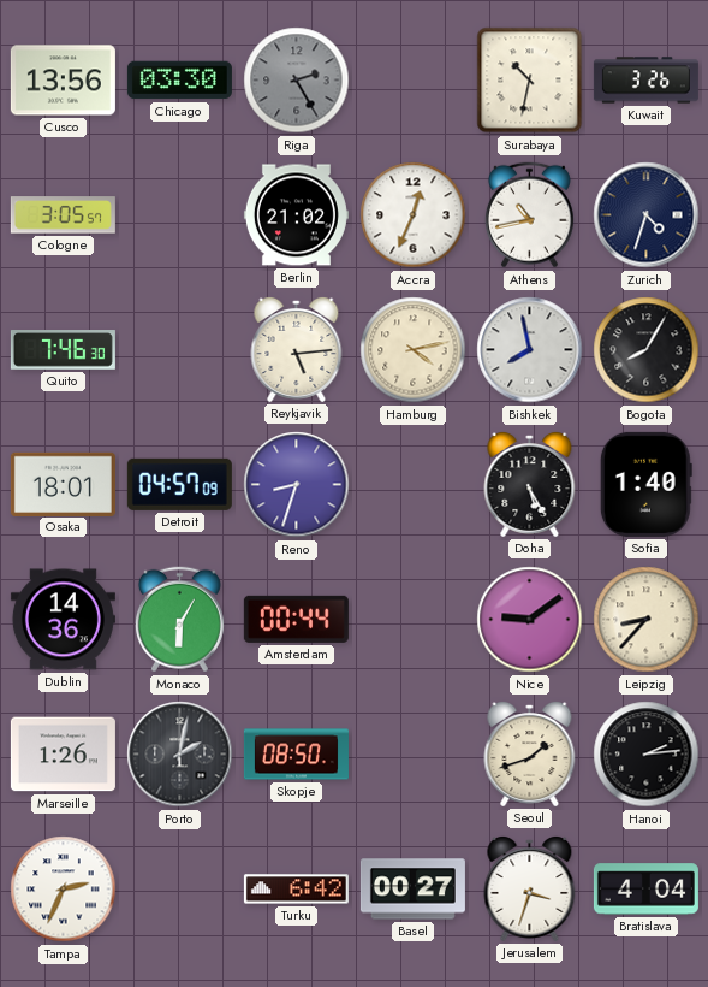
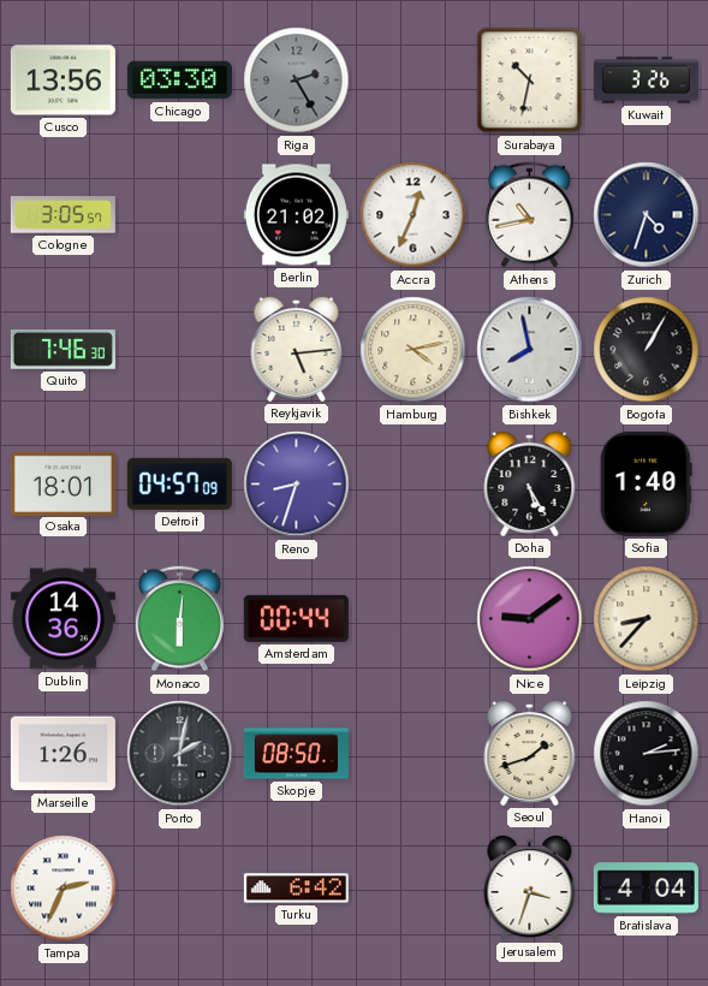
Bogota: 8:05 -> 1:05 (647, 350)
Monaco: 6:05 -> 6:01 (179, 619)
Basel: 00:27 -> none (412, 890)
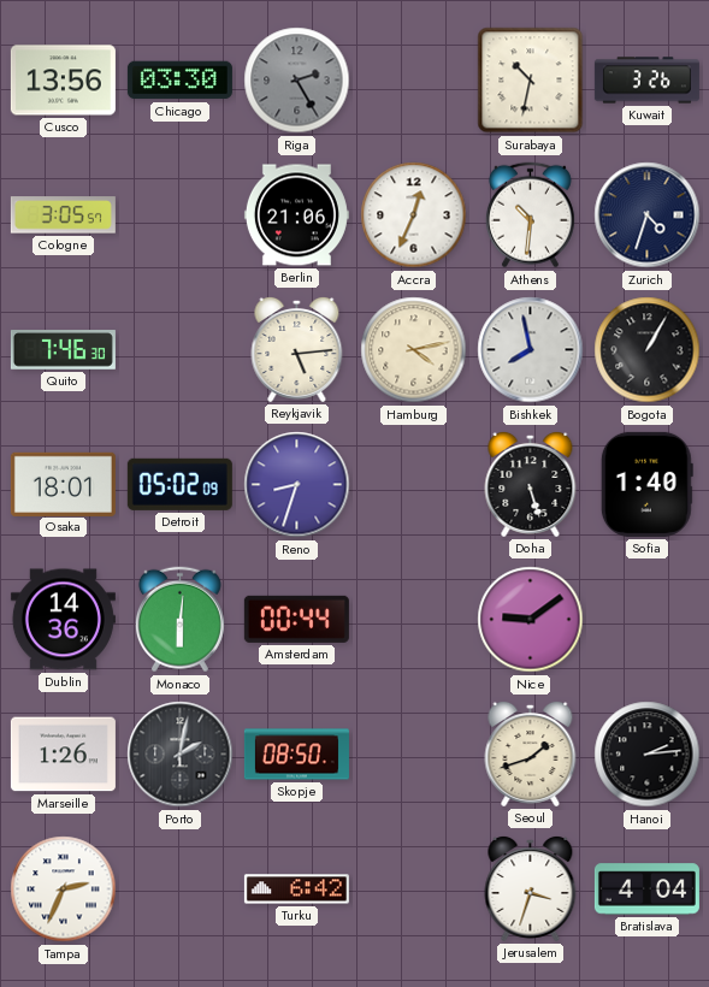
Berlin: 21:02 -> 21:06 (296, 215)
Athens: 10:43 -> 10:31 (530, 215)
Detroit: 04:57 -> 05:02 (179, 484)
Doha: 5:25 -> 5:27 (531, 484)
Leipzig: 8:37 -> none (647, 619)
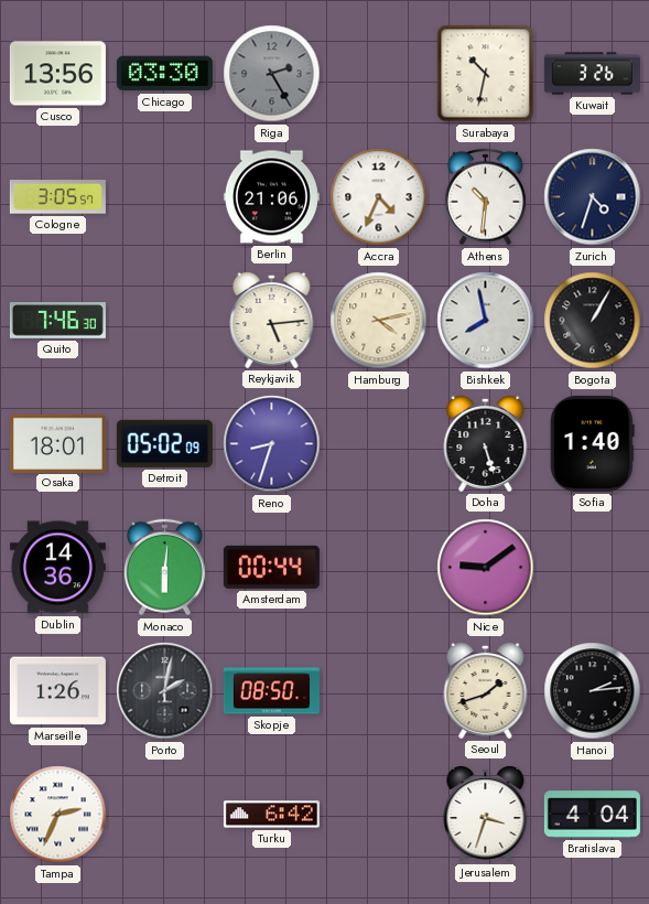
Accra: 12:34 -> 4:34 (379, 197)
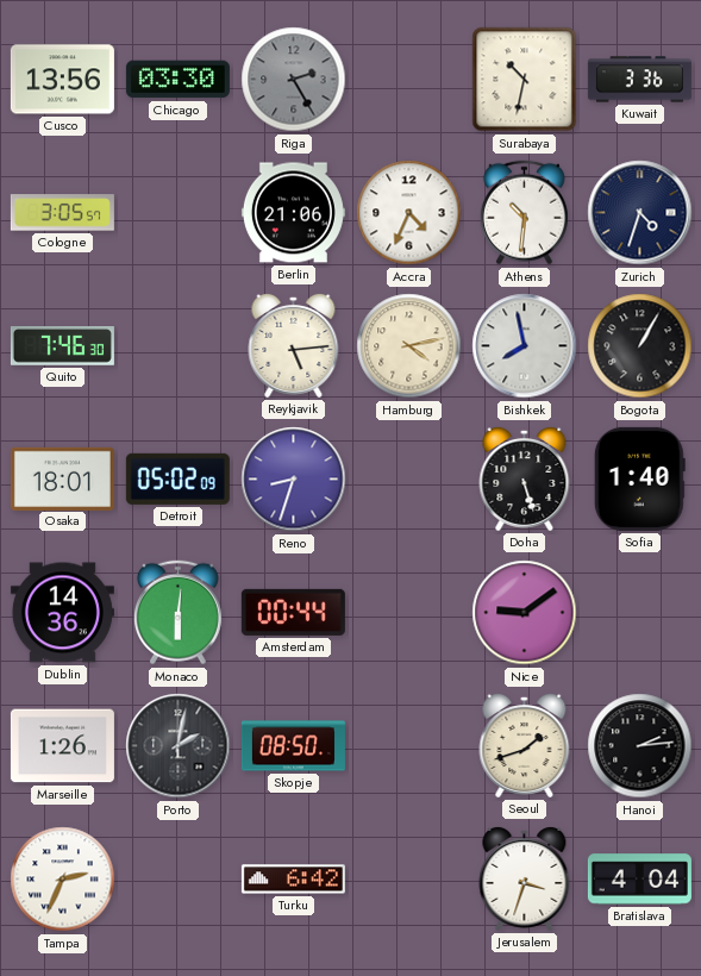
Kuwait: 3:26 -> 3:36 (639, 80)
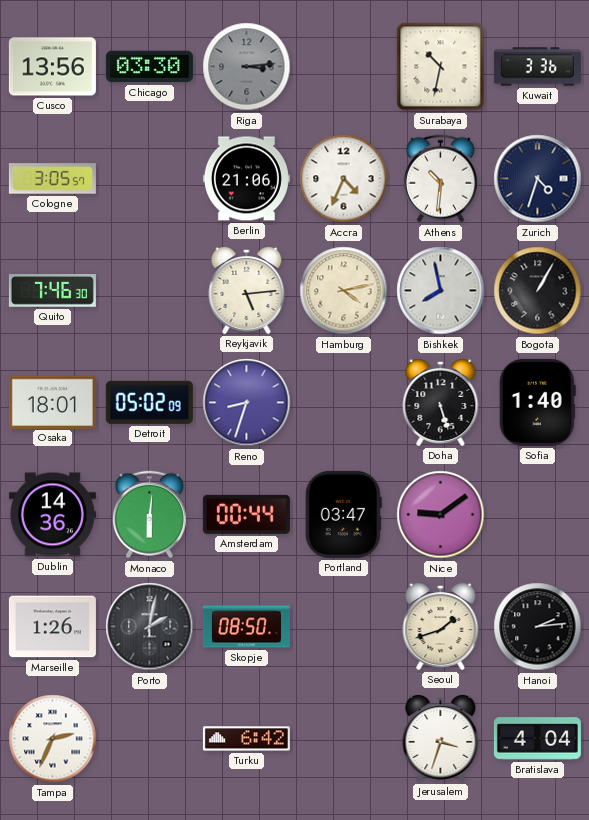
Riga: 2:25 -> 3:14 (247, 67)
Portland: none -> 03:47 (343, 514)
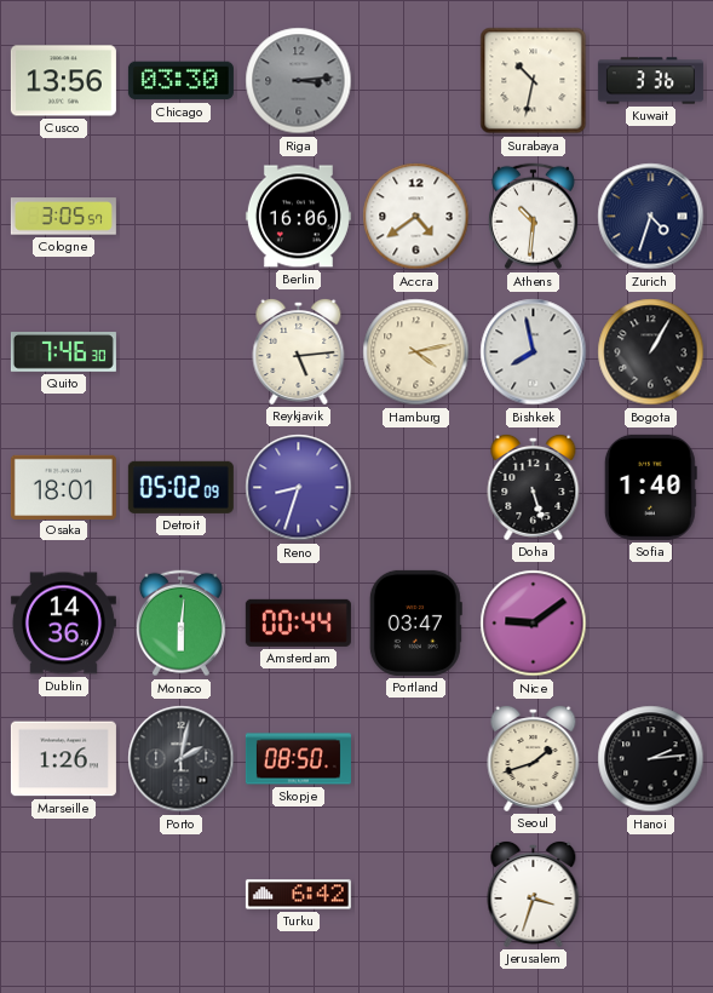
Berlin: 21:06 -> 16:06 (298, 217)
Accra: 4:34 -> 4:39 (416, 217)
Tampa: 2:34 -> none (53, 739)
Bratislava: 4:04 -> none (537, 739)
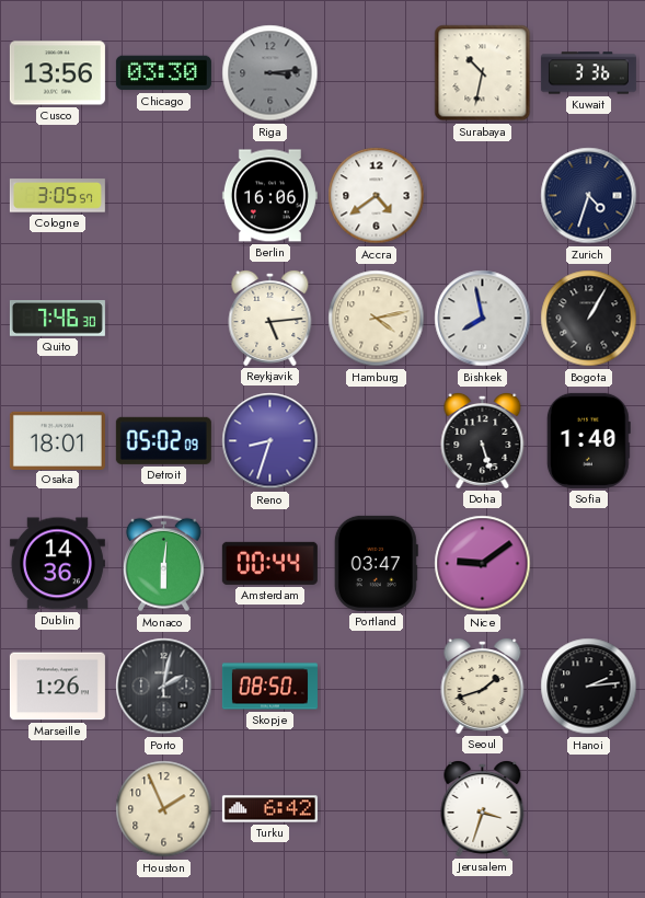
Athens: 10:31 -> none (533, 217)
Houston: none -> 1:56 (164, 809)
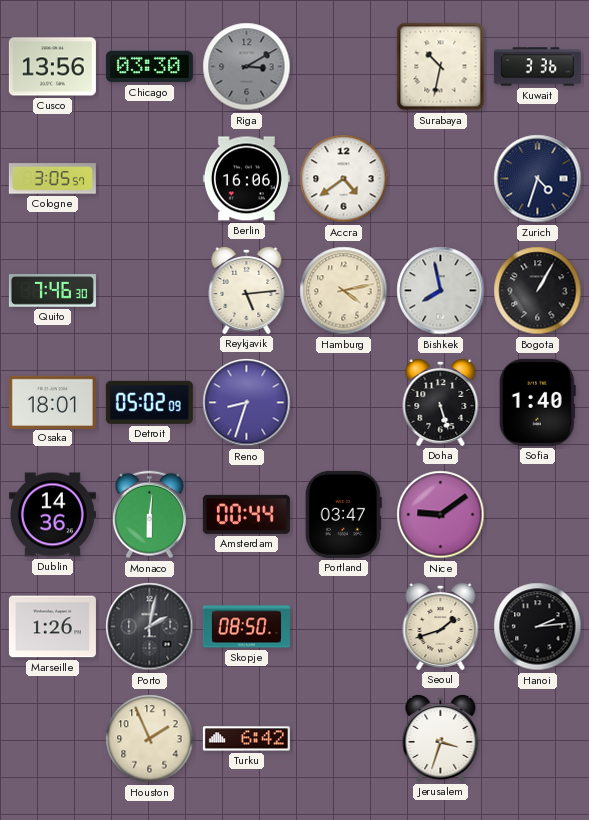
Riga: 3:14 -> 3:10 (247, 67)
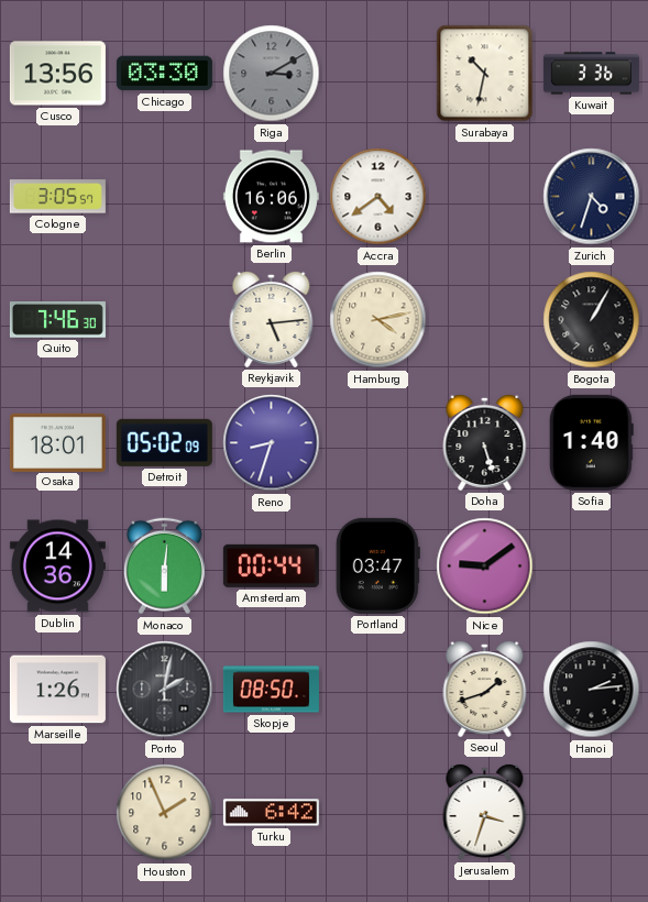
Bishkek: 7:58 -> none (441, 291)
